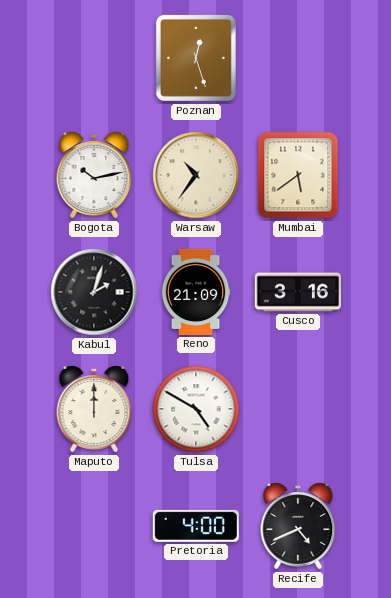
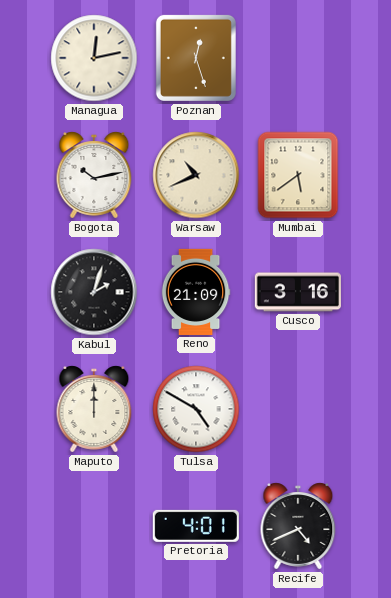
Managua: none -> 12:13 (94, 58)
Warsaw: 10:36 -> 10:41 (196, 175)
Pretoria: 4:00 -> 4:01 (196, 526)
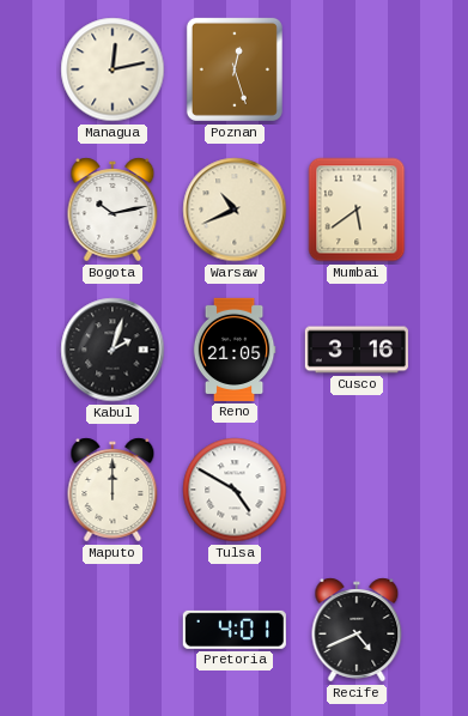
Reno: 21:09 -> 21:05 (235, 350)
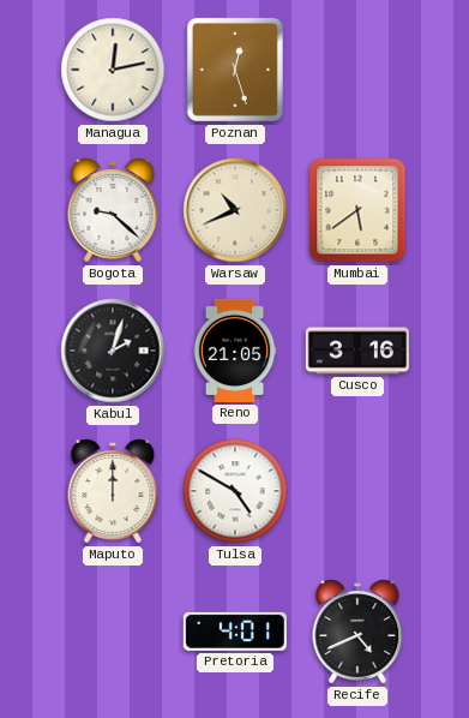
Bogota: 10:13 -> 9:22 (113, 210)
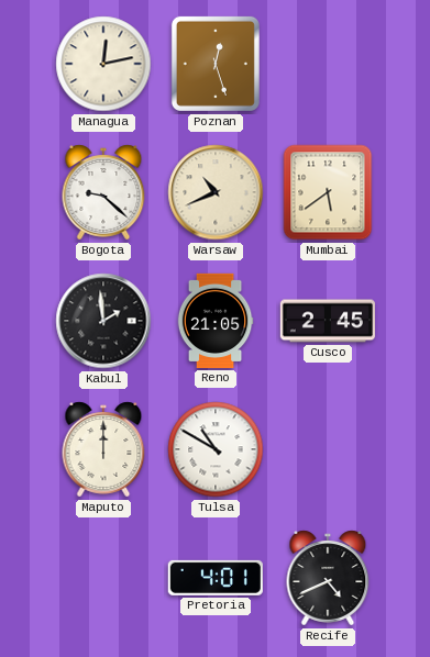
Kabul: 2:03 -> 1:59 (103, 321)
Cusco: 3:16 -> 2:45 (328, 321)
Tulsa: 4:50 -> 10:50 (216, 449)
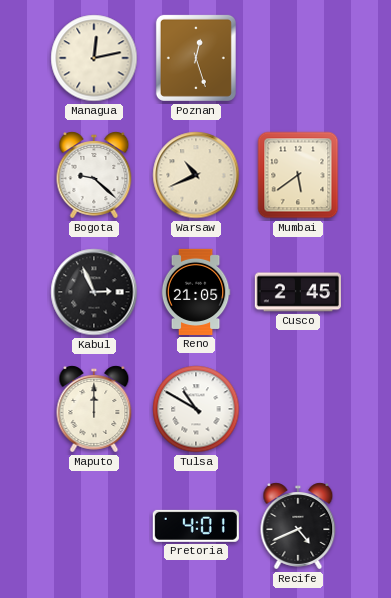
Kabul: 1:59 -> 2:56 (94, 292)
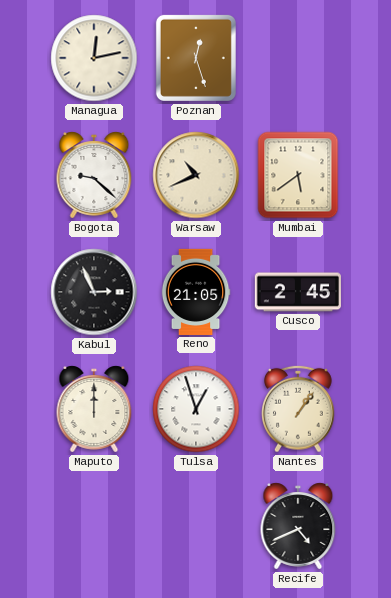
Tulsa: 10:50 -> 12:57 (196, 409)
Nantes: none -> 1:06 (299, 409)
Pretoria: 4:01 -> none (196, 526)
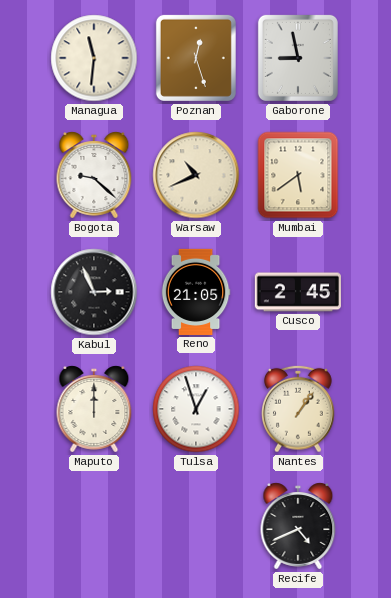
Managua: 12:13 -> 11:31 (94, 58)
Gaborone: none -> 8:58 (298, 58)
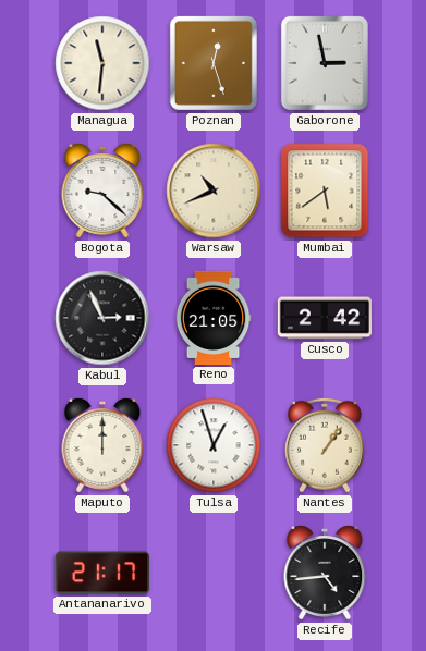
Gaborone: 8:58 -> 2:58 (325, 63)
Cusco: 2:45 -> 2:42 (325, 318)
Antananarivo: none -> 21:17 (102, 573)
Recife: 4:41 -> 4:44 (325, 573)
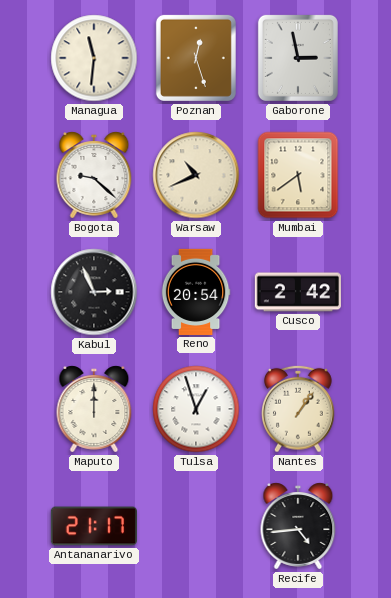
Reno: 21:05 -> 20:54 (196, 292)
